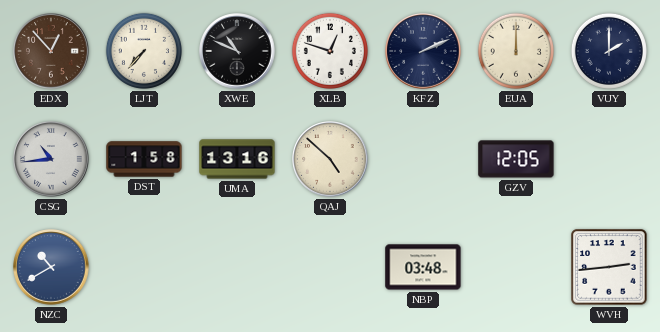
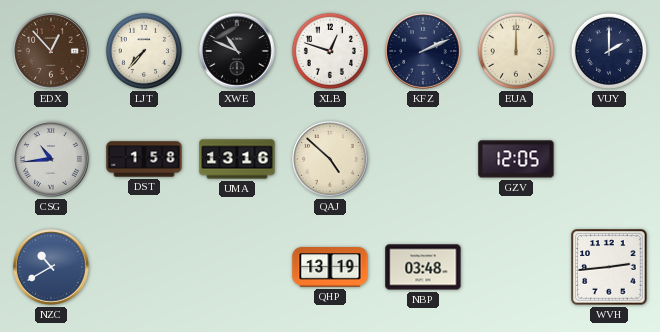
QHP: none -> 13:19 (330, 267)
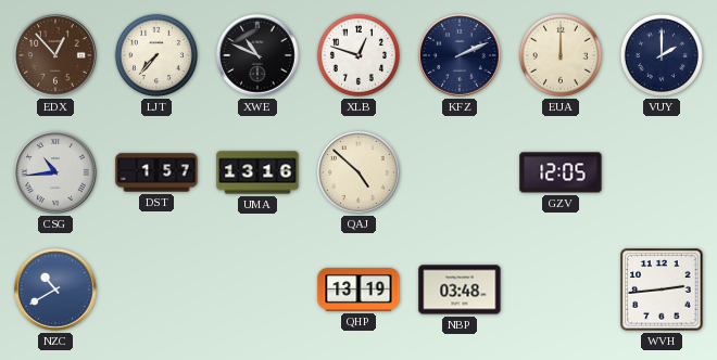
DST: 1:58 -> 1:57 (156, 172)
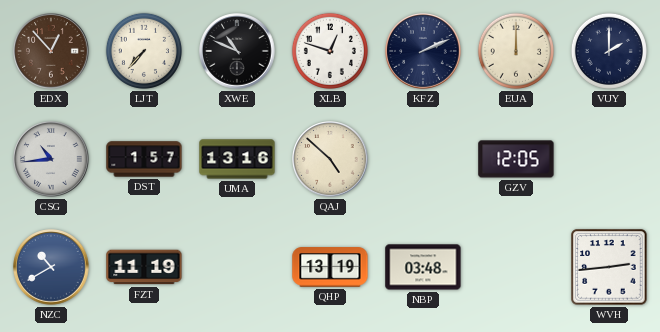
FZT: none -> 11:19 (144, 267)
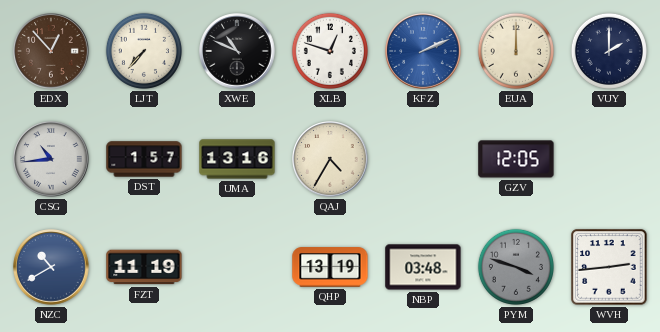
KFZ dial: navy -> blue (423, 51)
QAJ: 4:52 -> 4:35 (330, 159)
PYM: none -> 3:48 (516, 267)
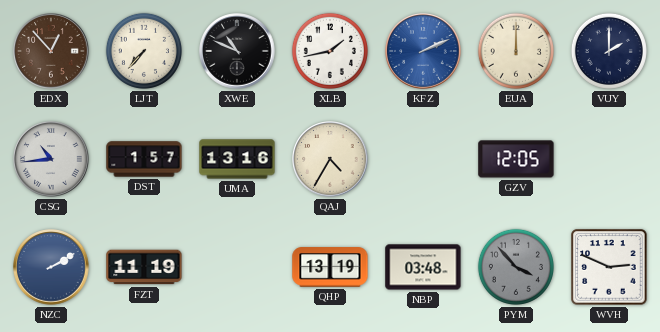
XLB: 12:48 -> 1:43 (330, 51)
NZC: 10:40 -> 2:10 (51, 267)
PYM: 3:48 -> 3:53 (516, 267)
WVH: 2:44 -> 2:49 (609, 267)
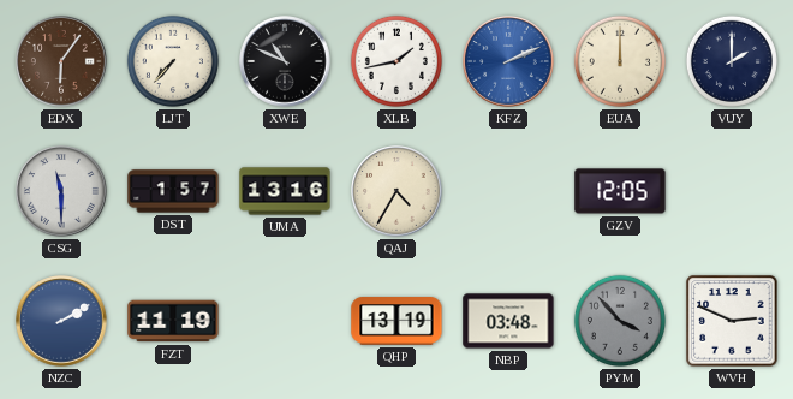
EDX: 12:53 -> 6:06 (61, 61)
CSG: 10:44 -> 11:30 (61, 191)
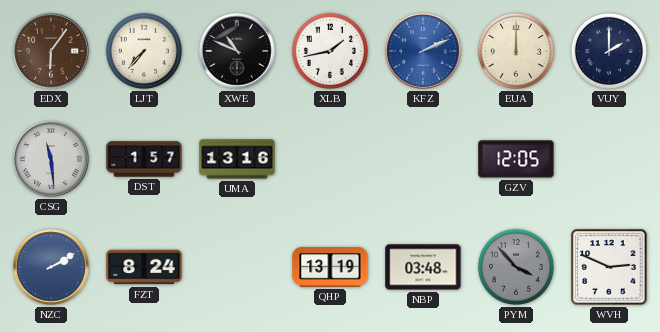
CSG: 11:30 -> 11:29 (51, 159)
QAJ: 4:35 -> none (396, 191)
FZT: 11:19 -> 8:24 (144, 267)
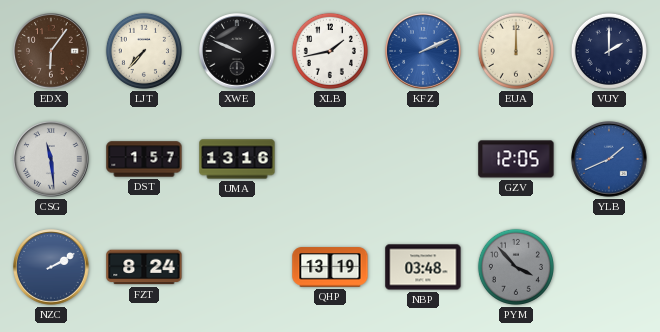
XWE: 10:49 -> 9:49 (237, 51)
YLB: none -> 1:41 (609, 159)
WVH: 2:49 -> none (609, 267)
